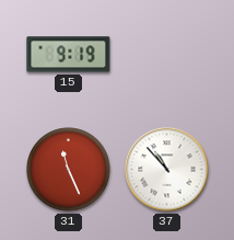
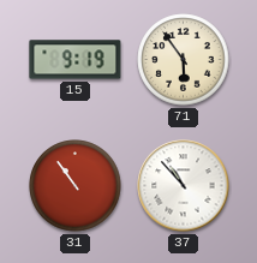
71: none -> 5:54 (184, 60)
31: 11:26 -> 10:54 (76, 186)
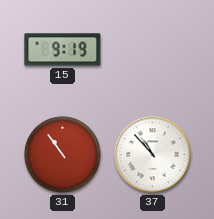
71: 5:54 -> none (184, 60)
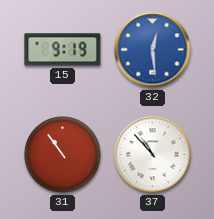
32: none -> 12:29 (153, 50)
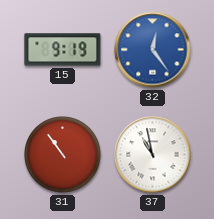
32: 12:29 -> 12:24 (153, 50)
37: 10:53 -> 10:58 (153, 155)
